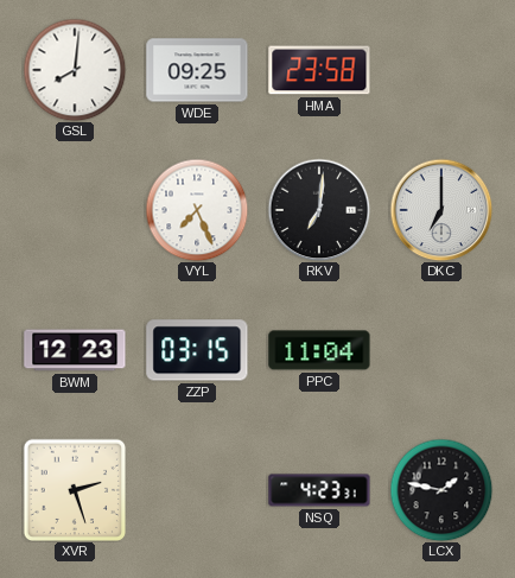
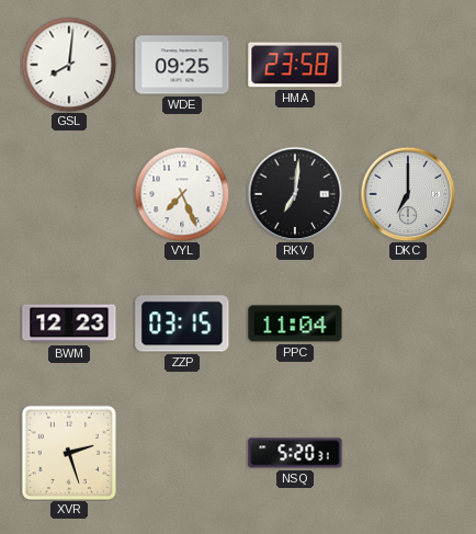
NSQ: 4:23 -> 5:20 (295, 453)
LCX: 1:47 -> none (441, 490)
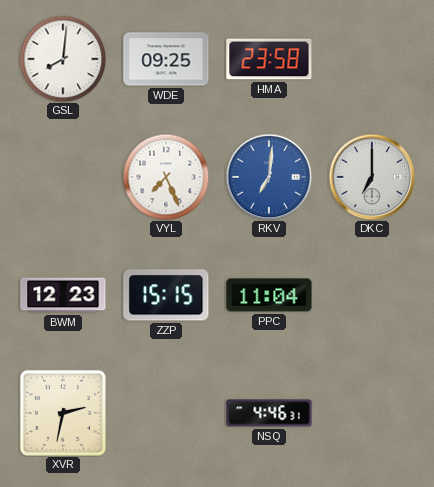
RKV dial: black -> blue (269, 177)
ZZP: 03:15 -> 15:15 (166, 295)
XVR: 2:27 -> 2:32 (62, 412)
NSQ: 5:20 -> 4:46 (269, 413)
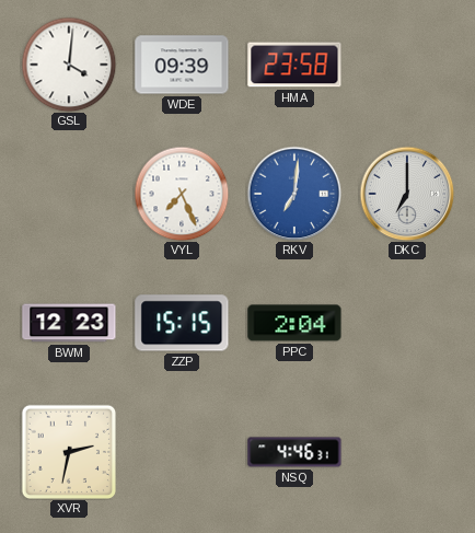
GSL: 8:01 -> 4:01 (69, 65)
WDE: 09:25 -> 09:39 (182, 65)
PPC: 11:04 -> 2:04 (294, 323)
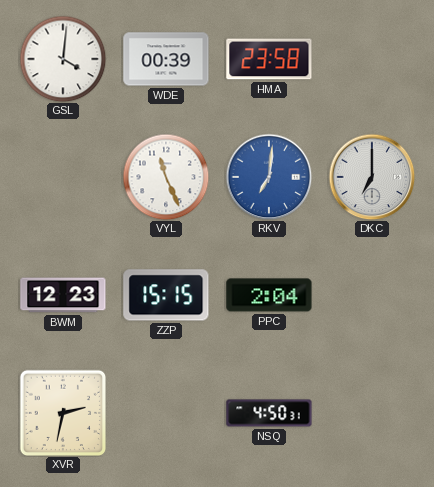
WDE: 09:39 -> 00:39 (166, 59)
VYL: 7:26 -> 11:26 (166, 177)
NSQ: 4:46 -> 4:50 (269, 413)
